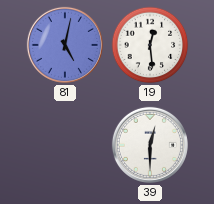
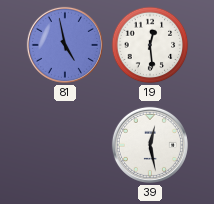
81: 5:02 -> 4:58 (65, 45)
39: 12:30 -> 12:28 (150, 145)
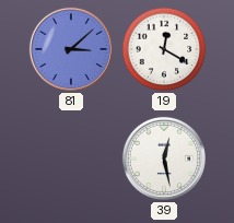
81: 4:58 -> 3:08 (71, 49)
19: 12:29 -> 12:20 (164, 49)
